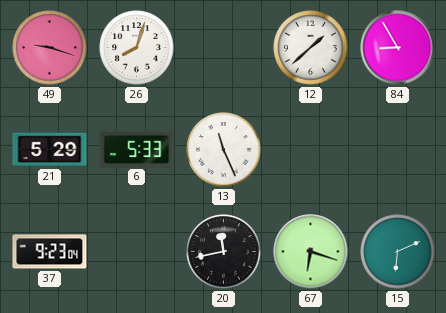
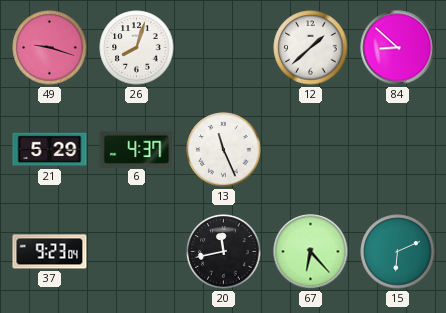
84: 8:55 -> 8:52 (398, 48)
6: 5:33 -> 4:37 (137, 149)
67: 6:18 -> 6:23 (311, 252)
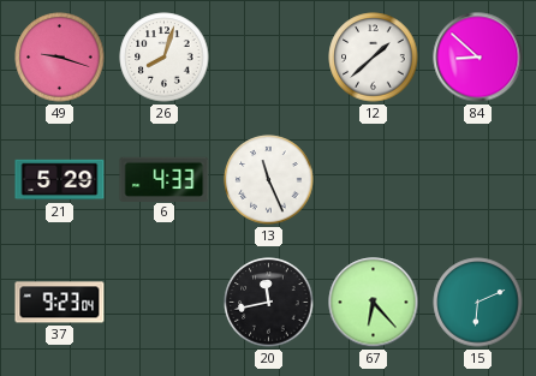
6: 4:37 -> 4:33 (165, 179)
